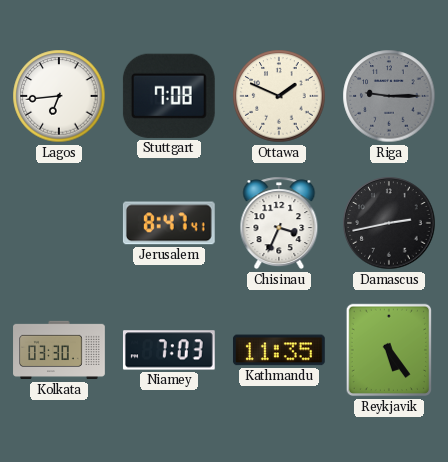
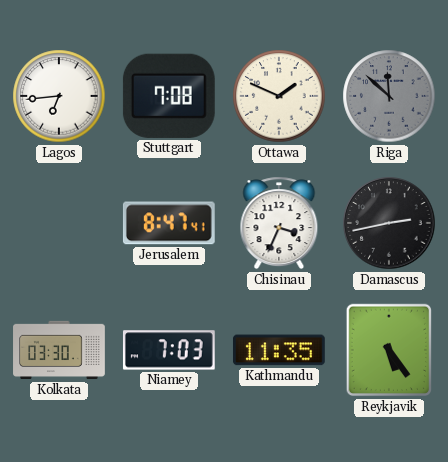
Riga: 9:15 -> 11:52 (389, 96)
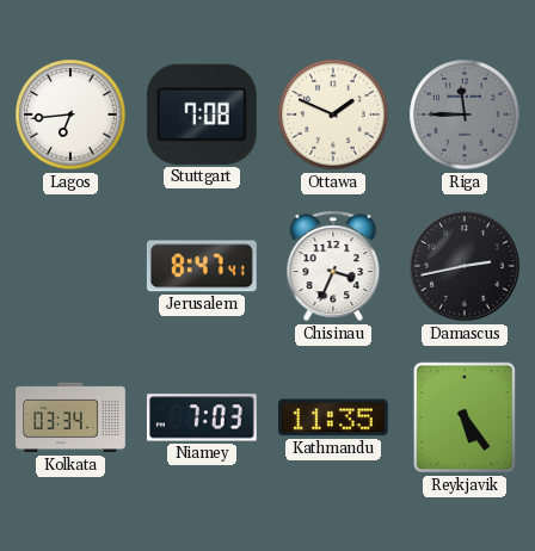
Riga: 11:52 -> 11:45 (465, 114)
Kolkata: 03:30 -> 03:34 (70, 417)
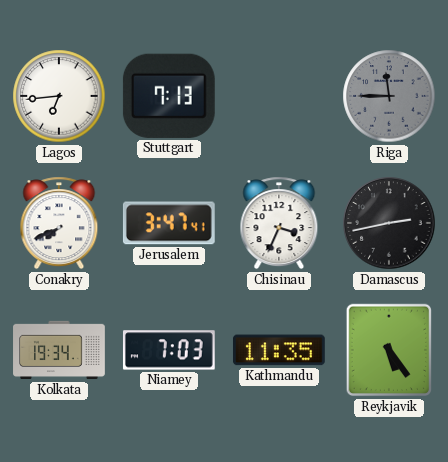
Stuttgart: 7:08 -> 7:13 (169, 96)
Ottawa: 1:49 -> none (333, 114)
Conakry: none -> 7:41 (59, 223)
Jerusalem: 8:47 -> 3:47 (169, 223)
Kolkata: 03:34 -> 19:34 (59, 350)
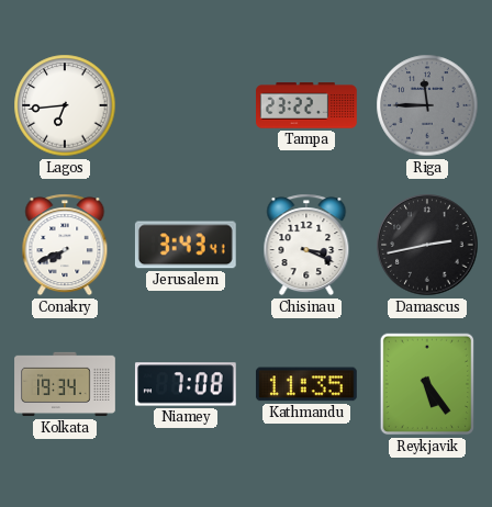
Stuttgart: 7:13 -> none (169, 96)
Tampa: none -> 23:22 (307, 105)
Jerusalem: 3:47 -> 3:43 (186, 245)
Chisinau: 3:34 -> 3:19 (306, 245)
Niamey: 7:03 -> 7:08 (186, 384)
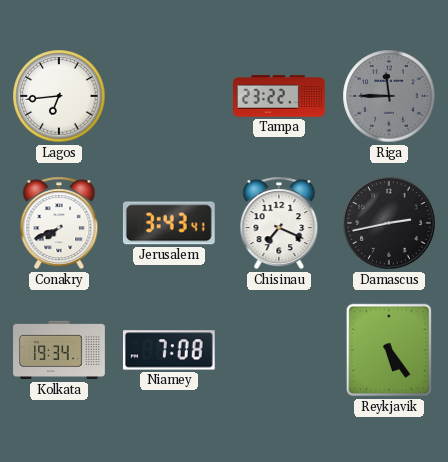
Chisinau: 3:19 -> 7:19 (279, 223)
Kathmandu: 11:35 -> none (306, 384)
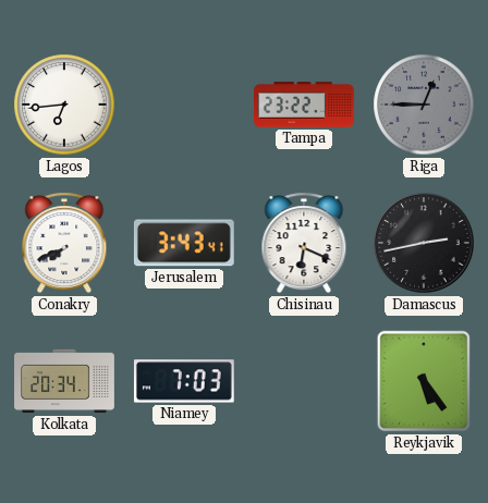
Riga: 11:45 -> 12:45 (424, 105)
Chisinau: 7:19 -> 6:19 (304, 243)
Kolkata: 19:34 -> 20:34 (64, 381)
Niamey: 7:08 -> 7:03 (184, 381)
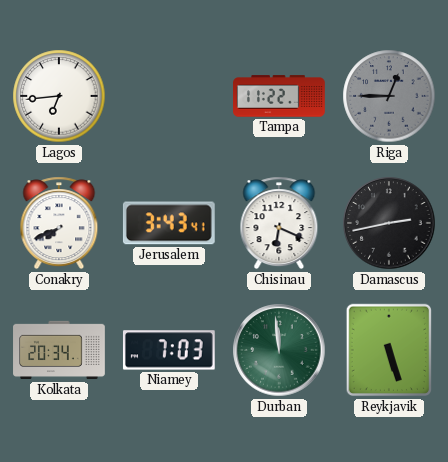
Tampa: 23:22 -> 11:22 (280, 96)
Durban: none -> 11:59 (279, 350)
Reykjavik: 5:24 -> 5:27 (389, 350)
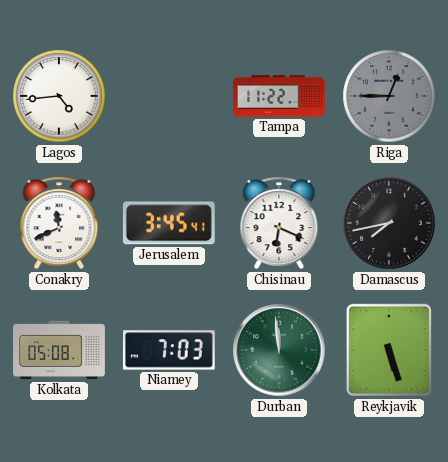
Lagos: 6:44 -> 4:44 (59, 96)
Conakry: 7:41 -> 11:41 (59, 223)
Jerusalem: 3:43 -> 3:45 (169, 223)
Damascus: 2:43 -> 7:43 (389, 223)
Kolkata: 20:34 -> 05:08 (59, 350)
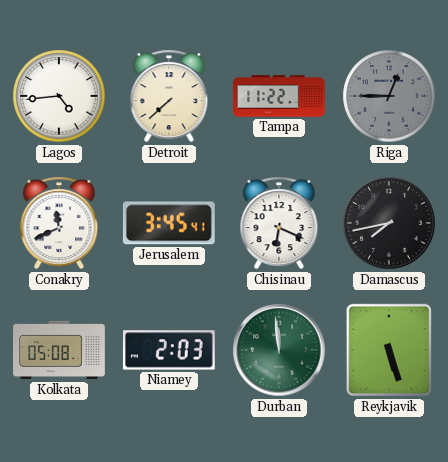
Detroit: none -> 7:38 (169, 96)
Niamey: 7:03 -> 2:03 (169, 350)
